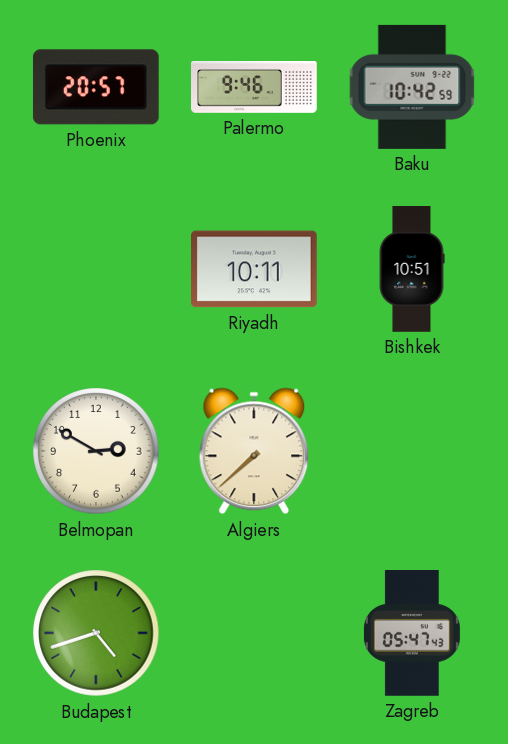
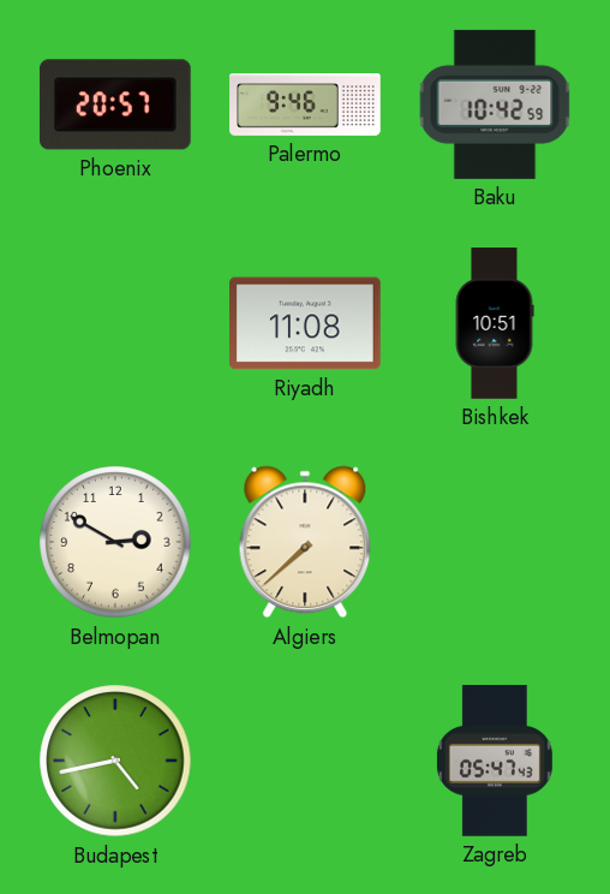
Riyadh: 10:11 -> 11:08 (306, 323)
Budapest: 4:42 -> 4:43 (115, 761)
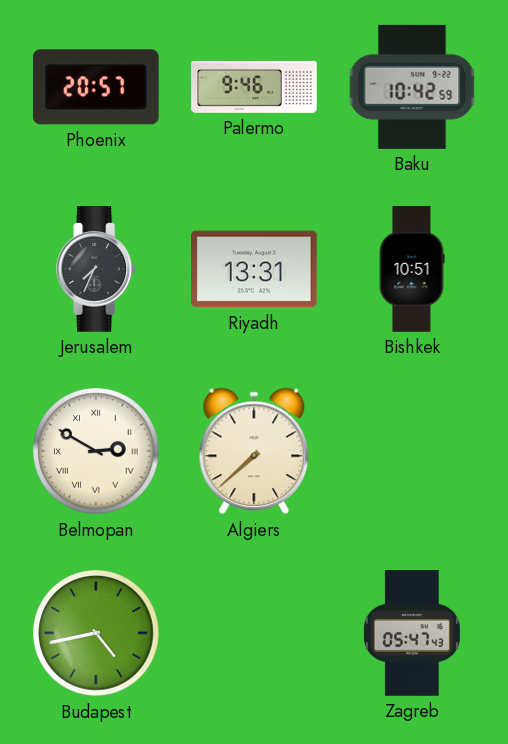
Jerusalem: none -> 7:34 (97, 270)
Riyadh: 11:08 -> 13:31 (255, 269)
Belmopan numerals: Arabic -> Roman (96, 451)
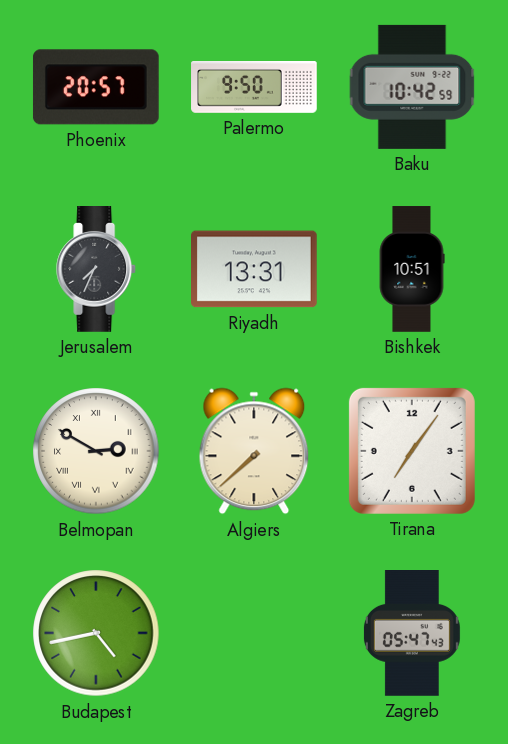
Palermo: 9:46 -> 9:50 (254, 88)
Tirana: none -> 7:06 (412, 451)
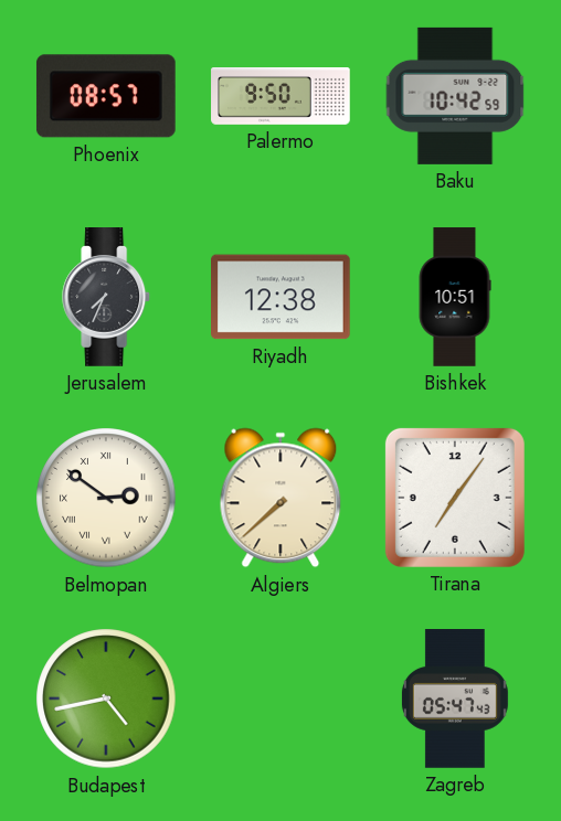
Phoenix: 20:57 -> 08:57 (106, 96)
Riyadh: 13:31 -> 12:38 (282, 297)
Belmopan: 2:50 -> 2:51 (106, 498)
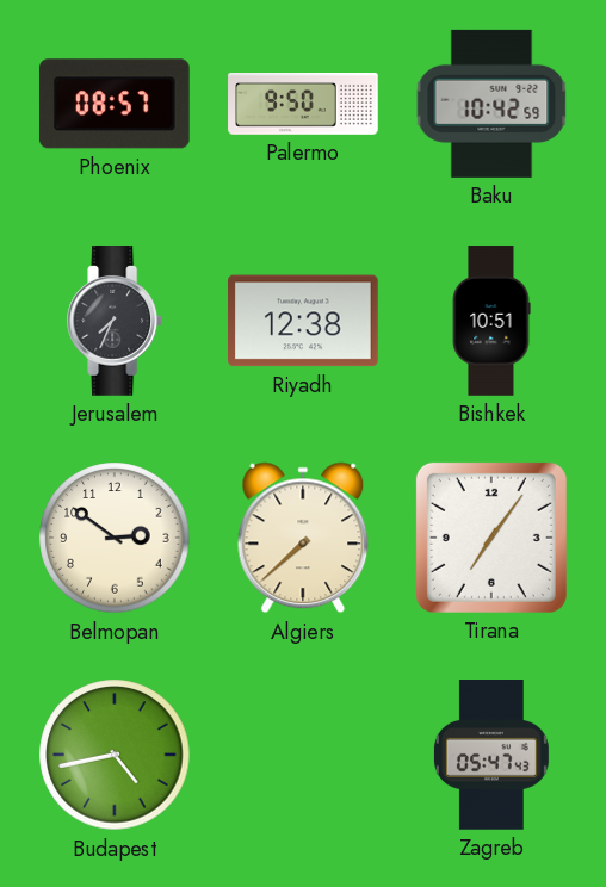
Belmopan numerals: Roman -> Arabic (115, 538)
